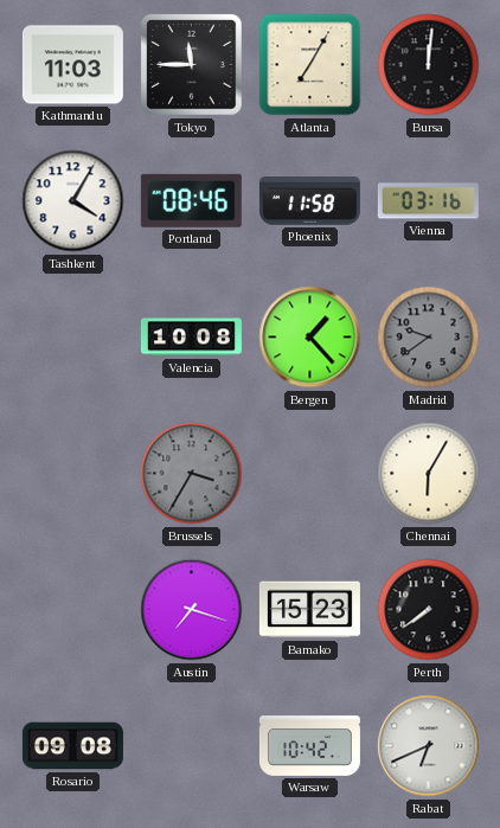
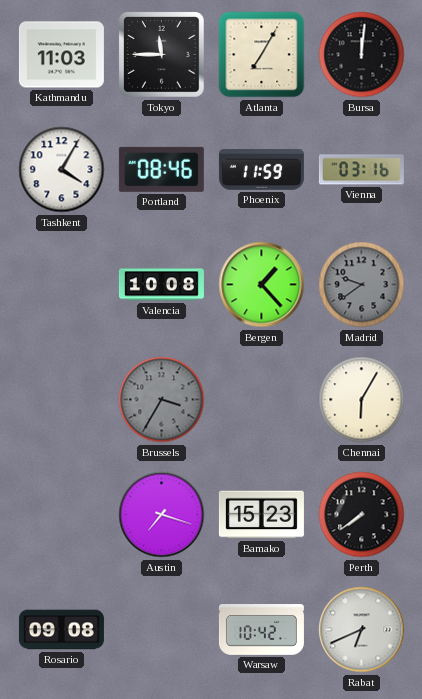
Phoenix: 11:58 -> 11:59 (261, 170)
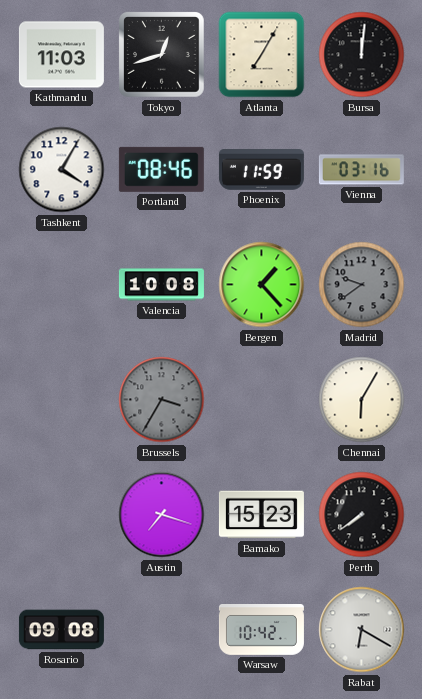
Tokyo: 11:45 -> 12:42 (162, 55)
Rabat: 6:41 -> 6:20 (362, 630)
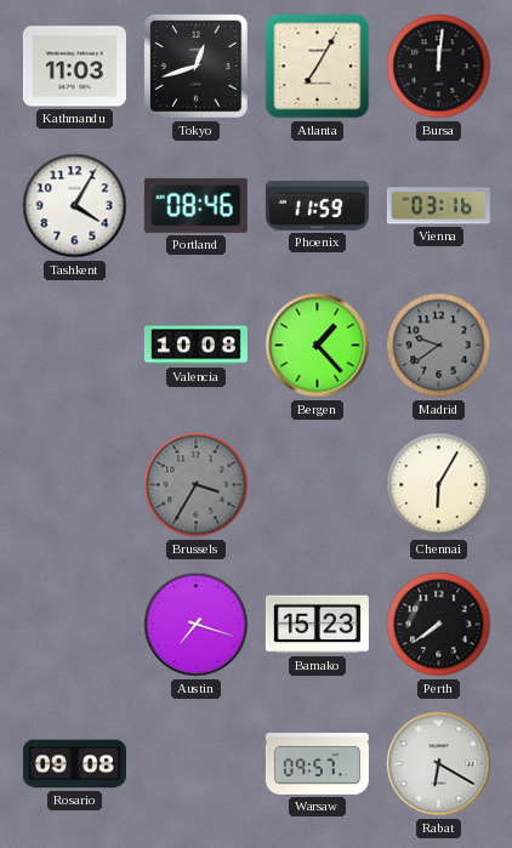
Warsaw: 10:42 -> 09:57 (317, 764)
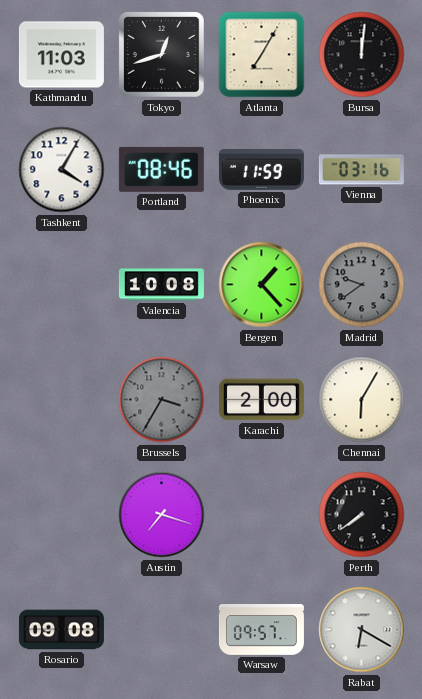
Karachi: none -> 2:00 (261, 400)
Bamako: 15:23 -> none (317, 625)
